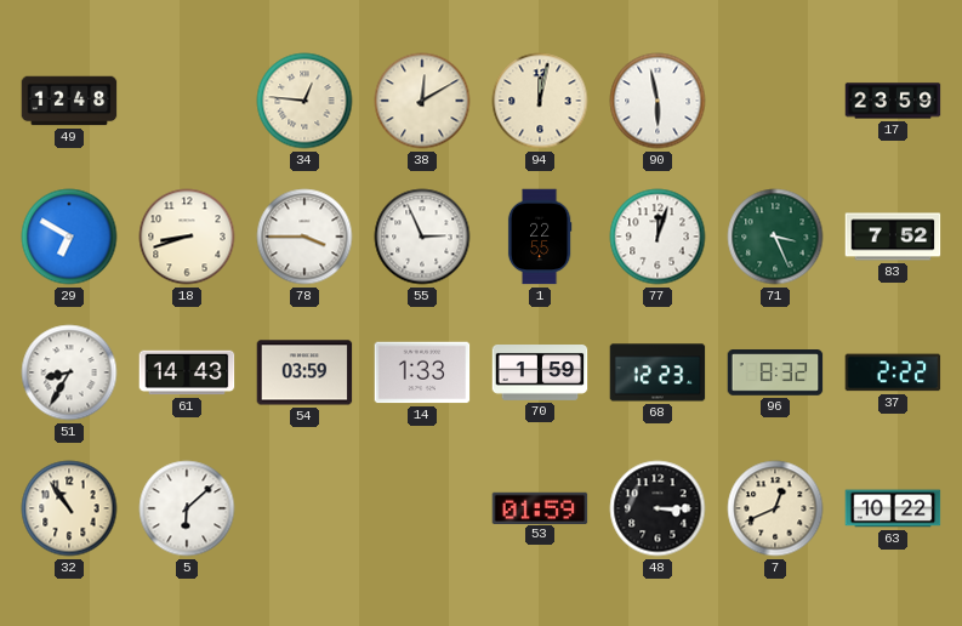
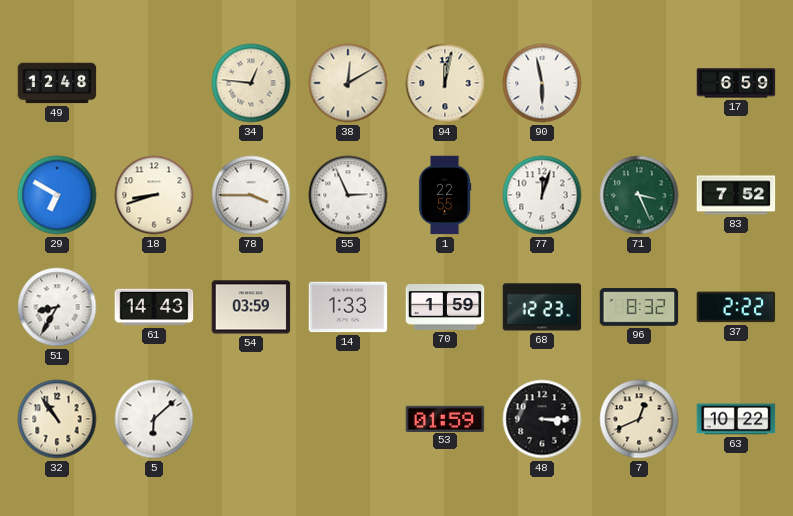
17: 23:59 -> 6:59 (736, 83)
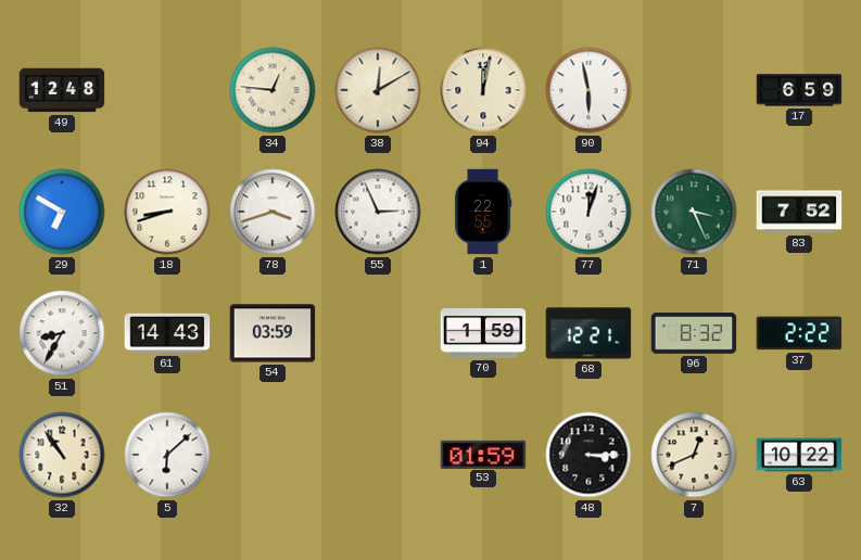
78: 3:45 -> 3:42 (273, 212)
14: 1:33 -> none (348, 307)
68: 12:23 -> 12:21 (588, 333)
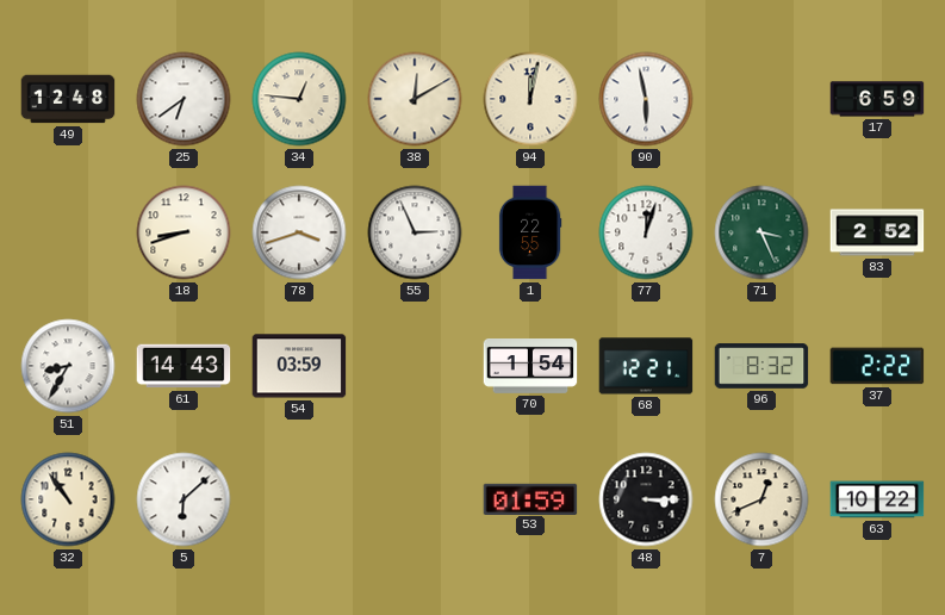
25: none -> 6:39 (184, 99)
29: 6:50 -> none (62, 212)
83: 7:52 -> 2:52 (877, 232)
70: 1:59 -> 1:54 (530, 367)
